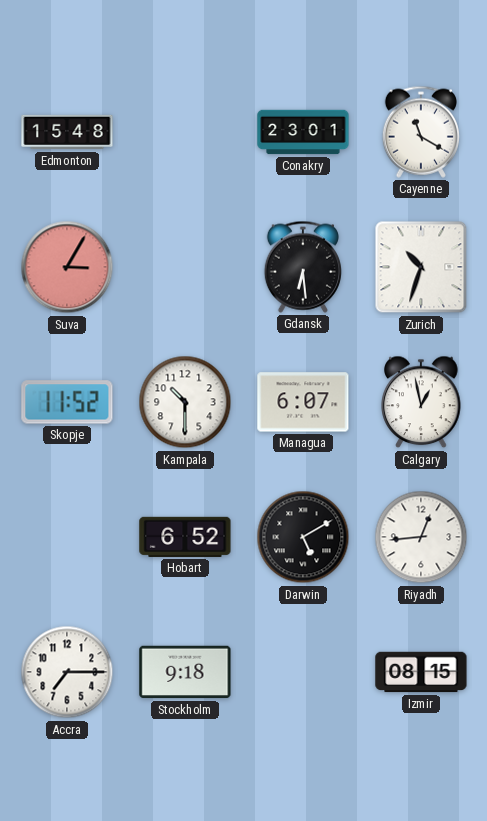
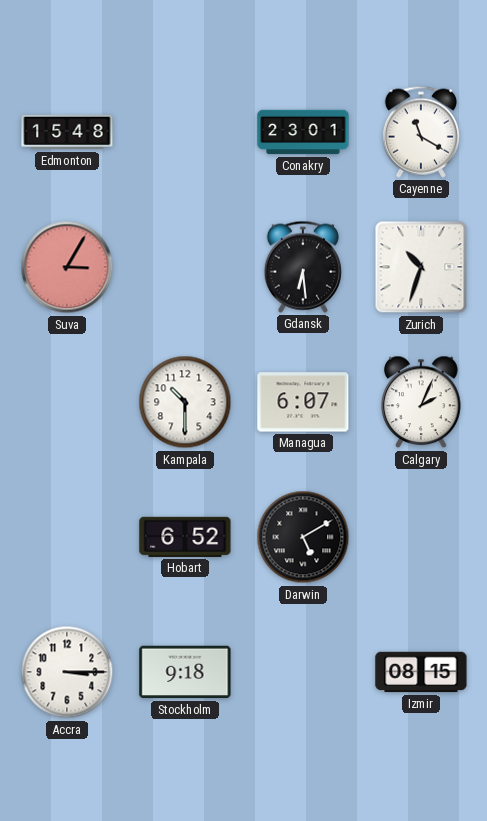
Skopje: 11:52 -> none (67, 402)
Calgary: 12:58 -> 2:04 (421, 402)
Riyadh: 12:44 -> none (421, 537)
Accra: 7:15 -> 3:15 (67, 672)
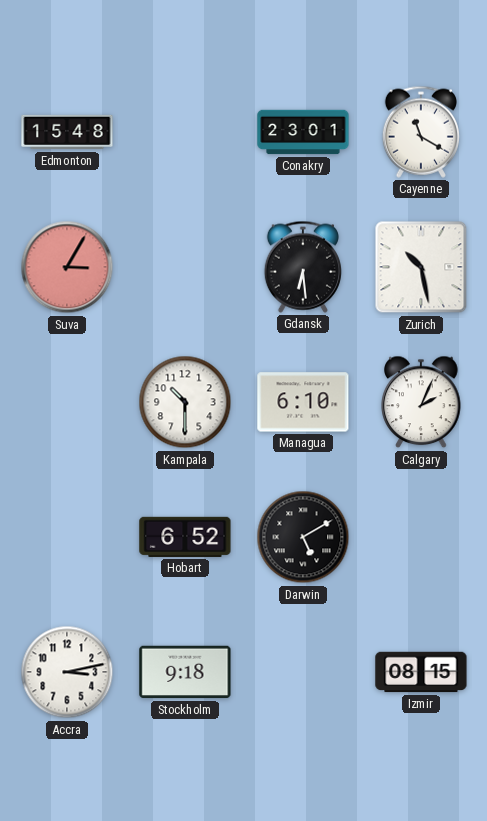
Zurich: 10:33 -> 10:28 (421, 267)
Managua: 6:07 -> 6:10 (303, 402)
Accra: 3:15 -> 3:13 (67, 672)
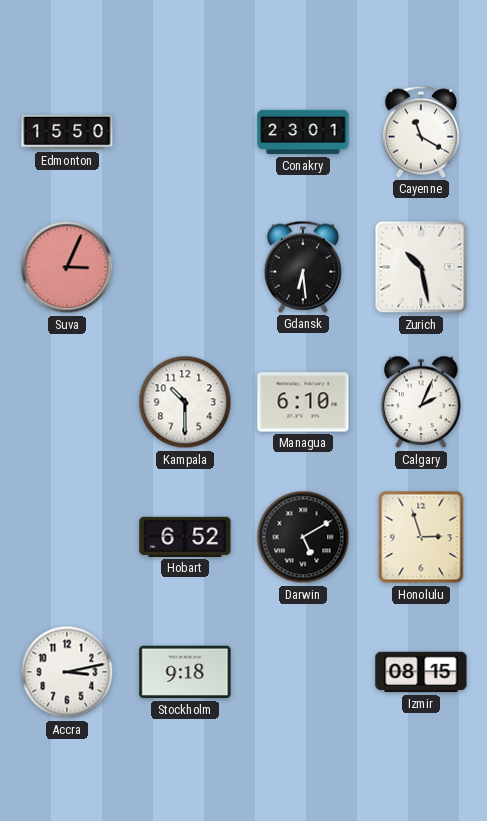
Edmonton: 15:48 -> 15:50 (67, 132)
Suva: 3:05 -> 3:04 (67, 267)
Honolulu: none -> 2:57 (421, 537)
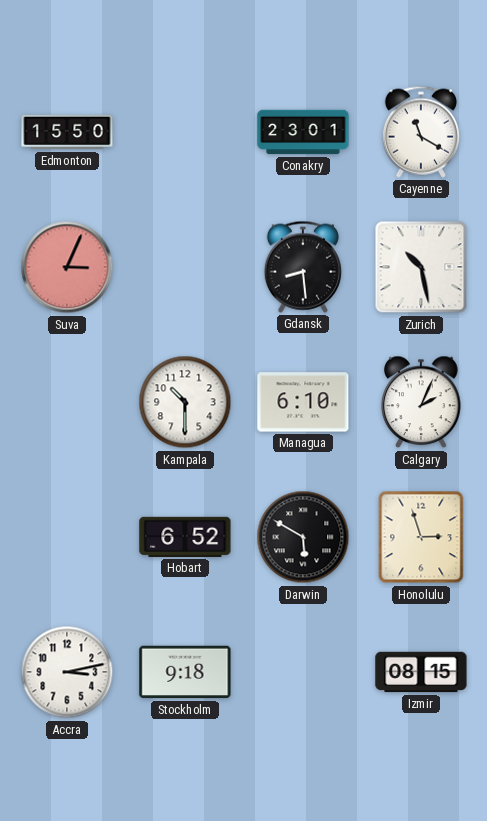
Gdansk: 6:29 -> 8:29 (303, 267)
Darwin: 5:10 -> 5:50 (303, 537)
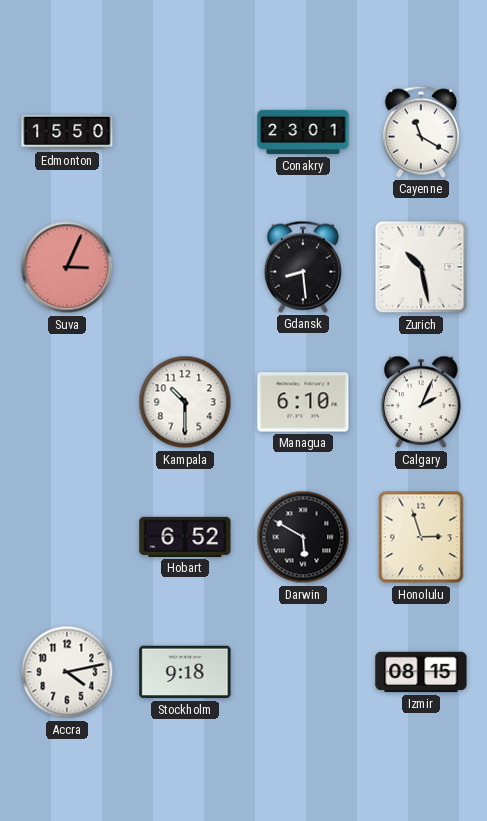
Accra: 3:13 -> 4:13 (67, 672)
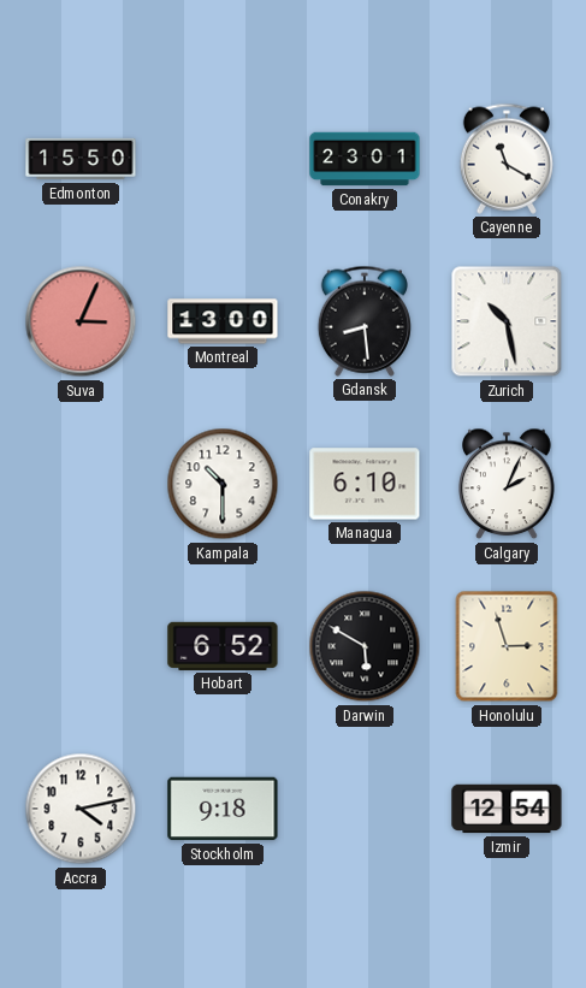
Montreal: none -> 13:00 (223, 321)
Izmir: 08:15 -> 12:54 (507, 809)
